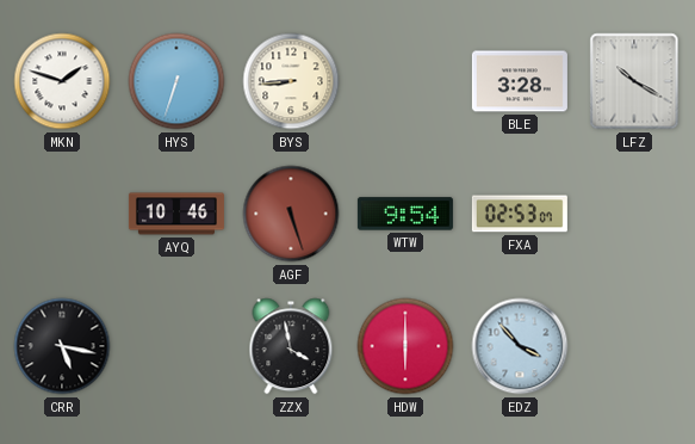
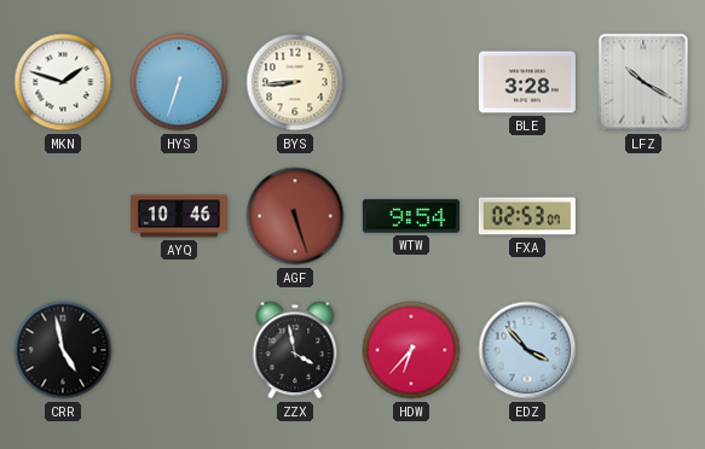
CRR: 5:17 -> 4:58 (63, 350)
HDW: 6:00 -> 6:37 (411, 350)
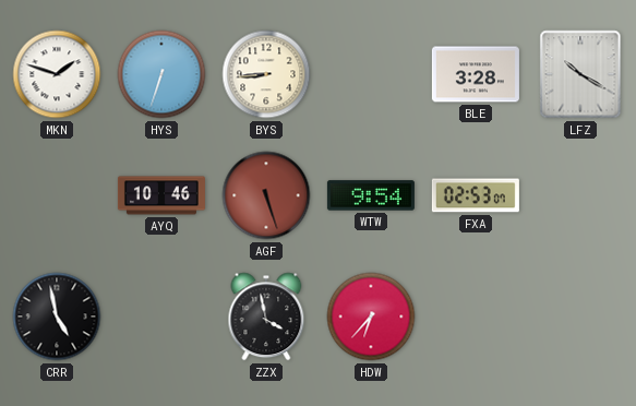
EDZ: 3:53 -> none (527, 350)
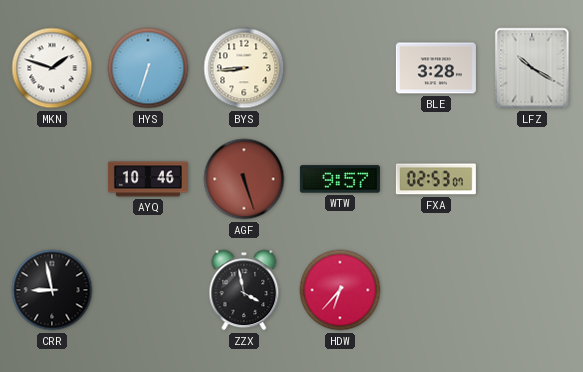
WTW: 9:54 -> 9:57 (340, 179)
CRR: 4:58 -> 8:58 (52, 290)
